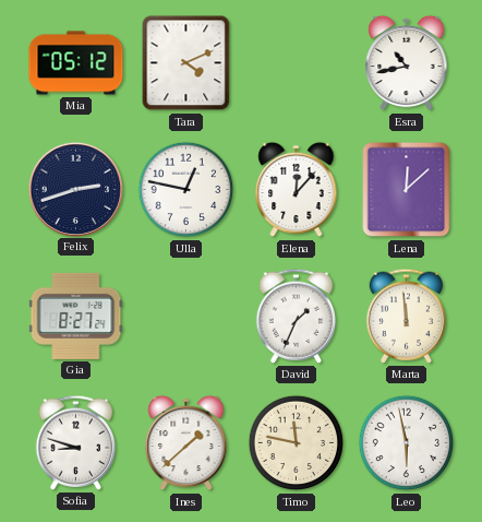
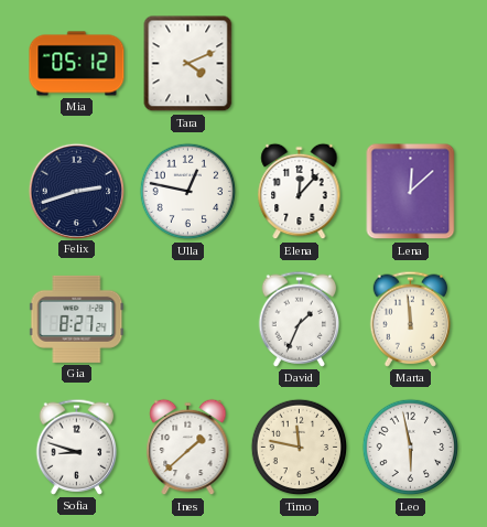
Esra: 10:43 -> none (407, 63)
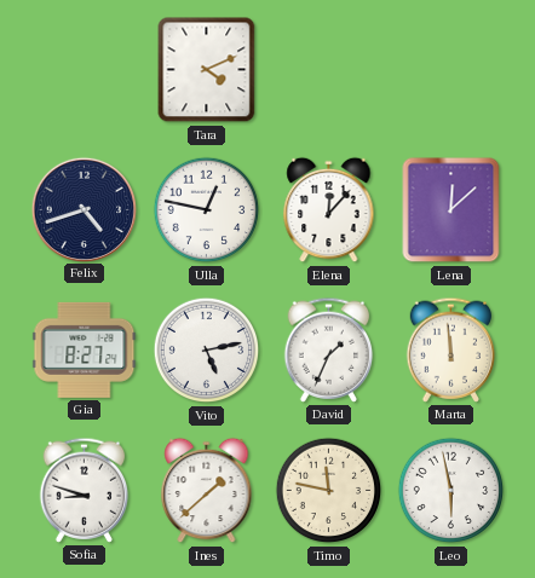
Mia: 05:12 -> none (77, 64)
Felix: 2:42 -> 4:42 (84, 209)
Vito: none -> 5:13 (207, 351)
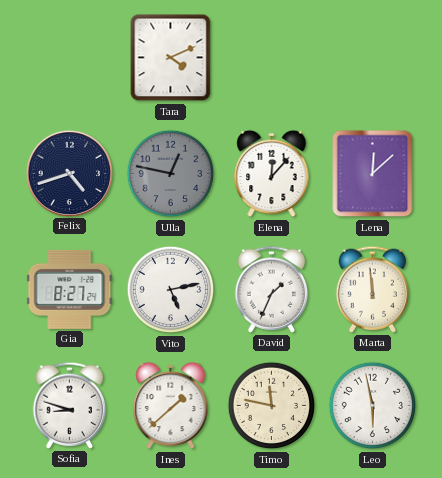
Ulla dial: white -> grey (171, 174)
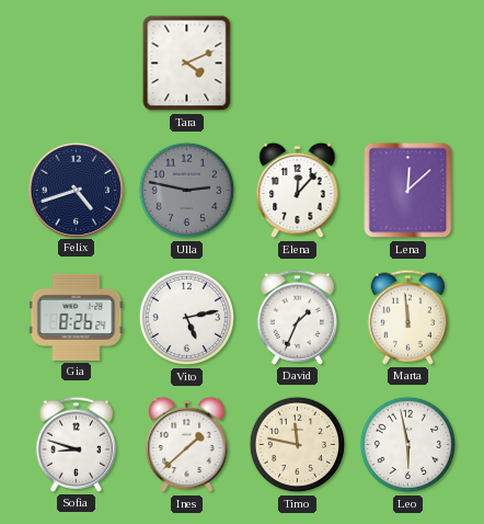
Ulla: 12:47 -> 2:47 (187, 191)
Gia: 8:27 -> 8:26 (77, 317)
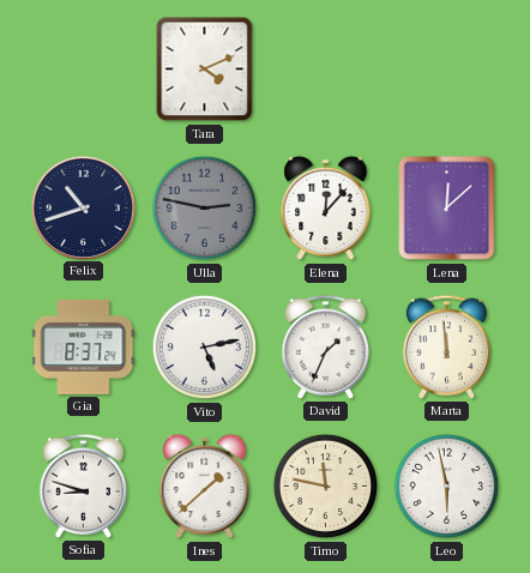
Felix: 4:42 -> 10:42 (83, 207)
Gia: 8:26 -> 8:37 (84, 346)
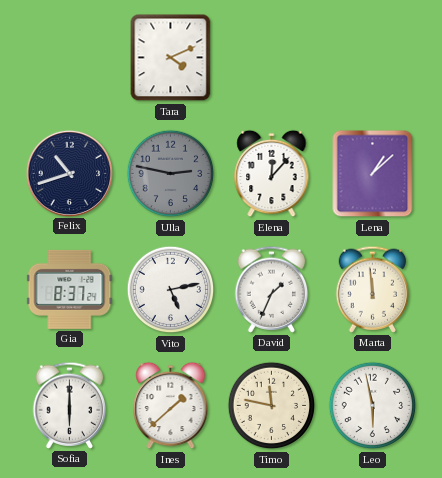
Lena: 12:08 -> 1:08 (373, 174)
Sofia: 8:48 -> 6:00 (70, 405)
